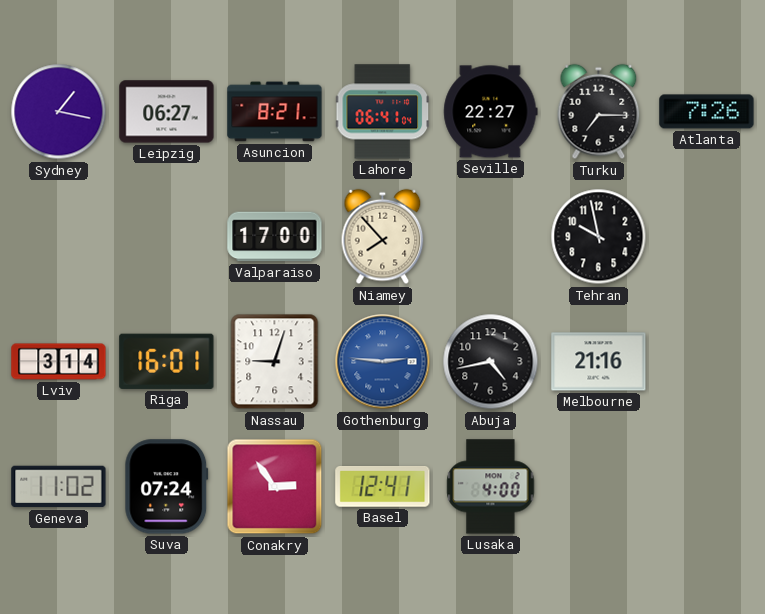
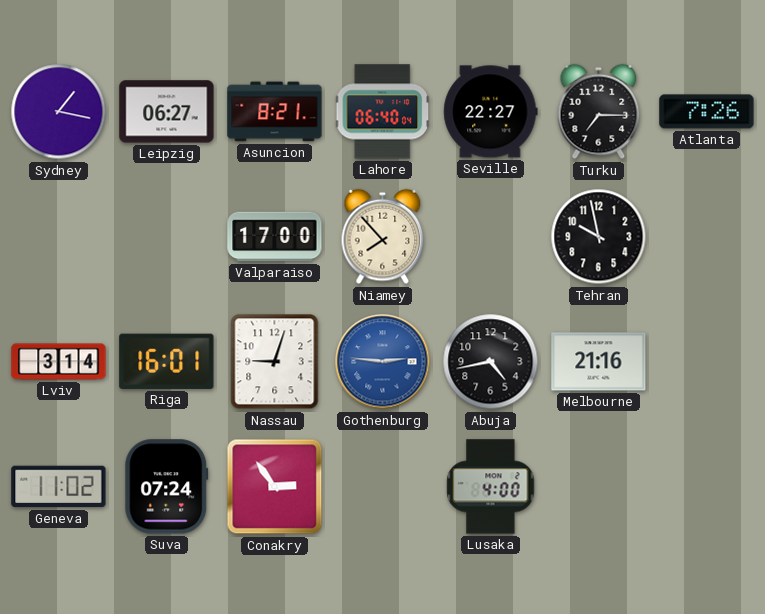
Lahore: 06:41 -> 06:40 (382, 112)
Basel: 12:41 -> none (383, 487)
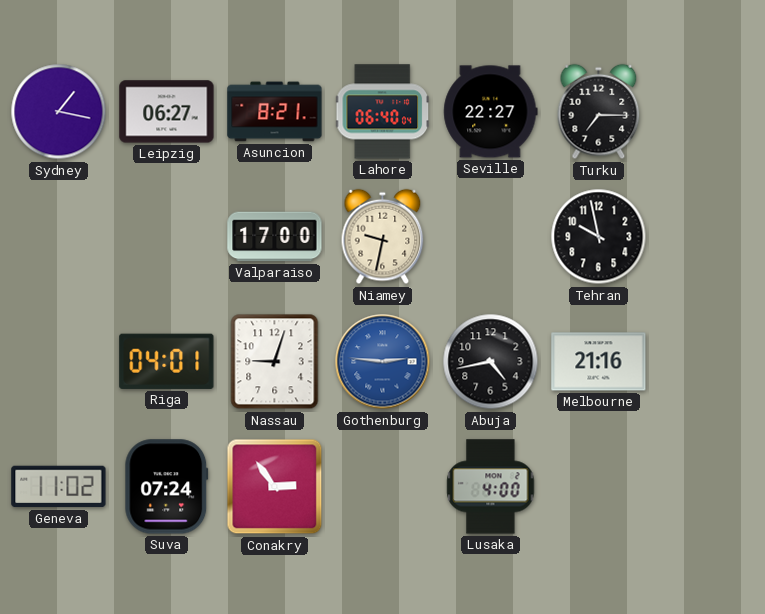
Atlanta: 7:26 -> none (707, 112)
Niamey: 7:53 -> 9:32 (383, 237)
Lviv: 3:14 -> none (59, 362)
Riga: 16:01 -> 04:01 (167, 361)
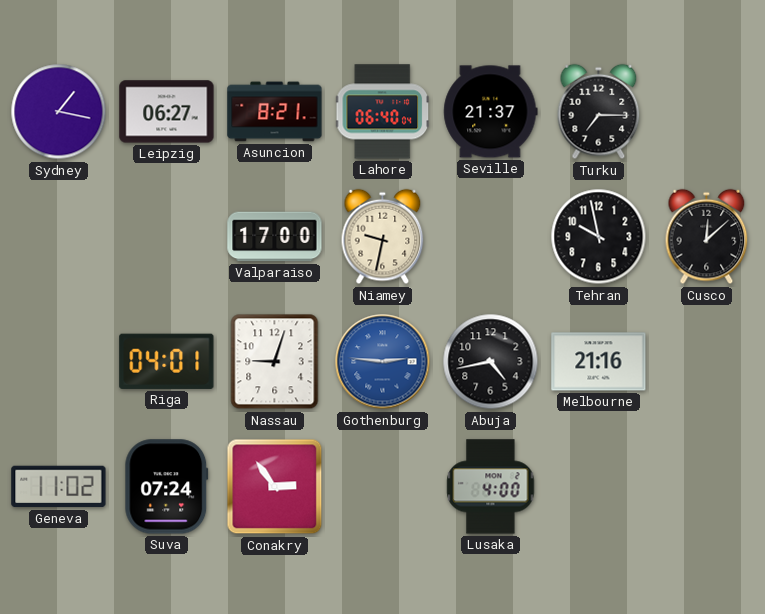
Seville: 22:27 -> 21:37 (491, 112)
Cusco: none -> 12:08 (707, 237)
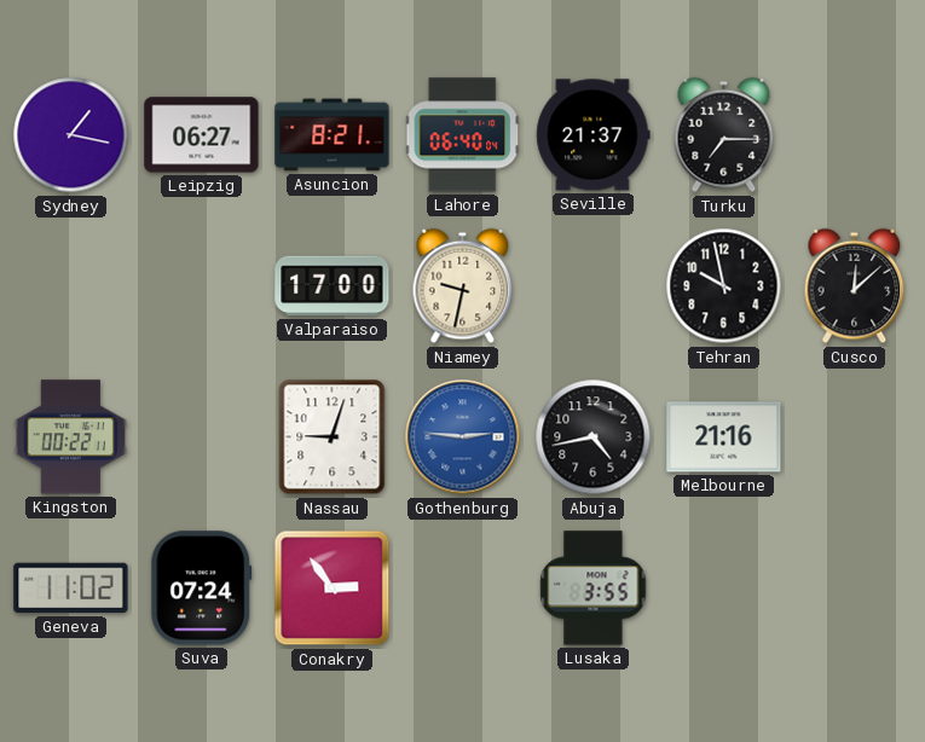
Kingston: none -> 00:22 (70, 437)
Riga: 04:01 -> none (167, 361)
Lusaka: 4:00 -> 3:55 (594, 589)
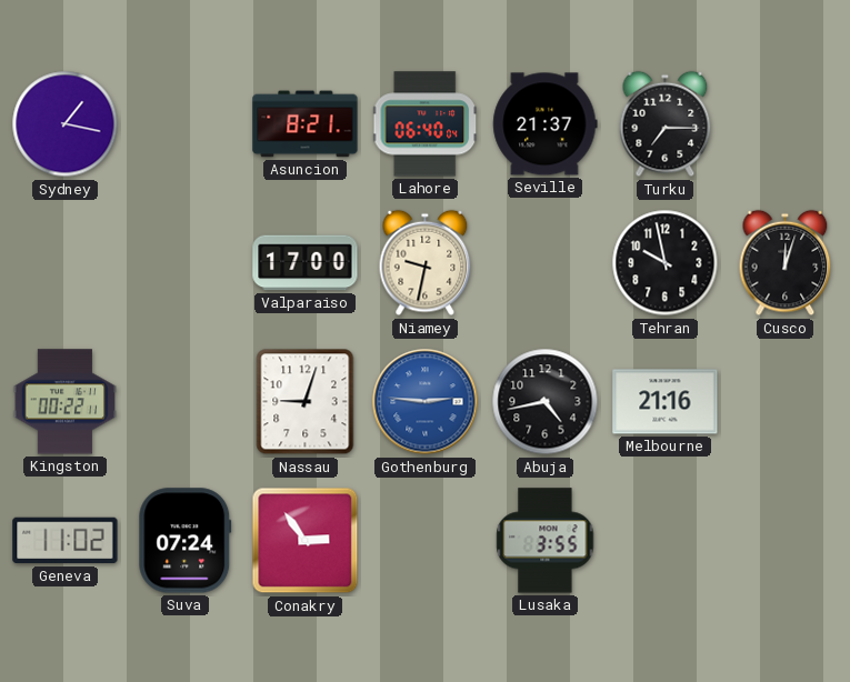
Leipzig: 06:27 -> none (202, 135)
Cusco: 12:08 -> 12:03 (786, 263)
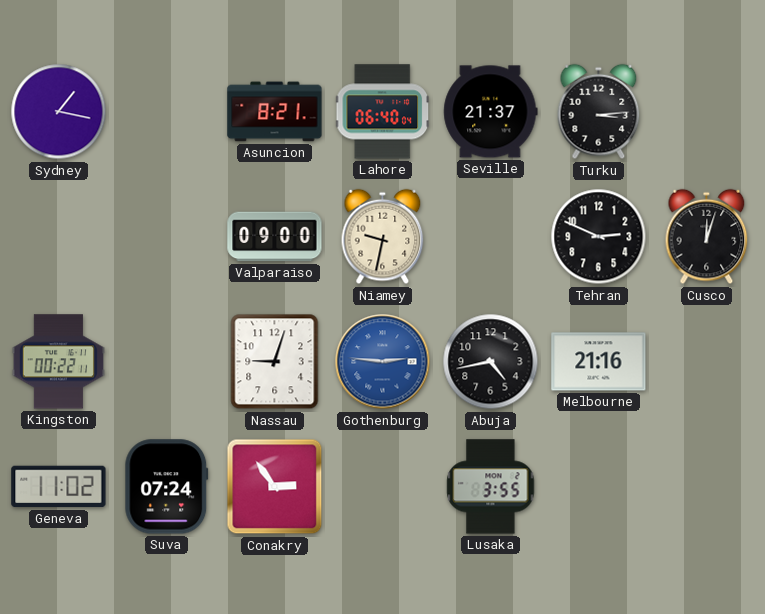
Turku: 7:15 -> 3:14 (599, 112)
Valparaiso: 17:00 -> 09:00 (275, 237)
Tehran: 9:58 -> 2:49 (599, 237)
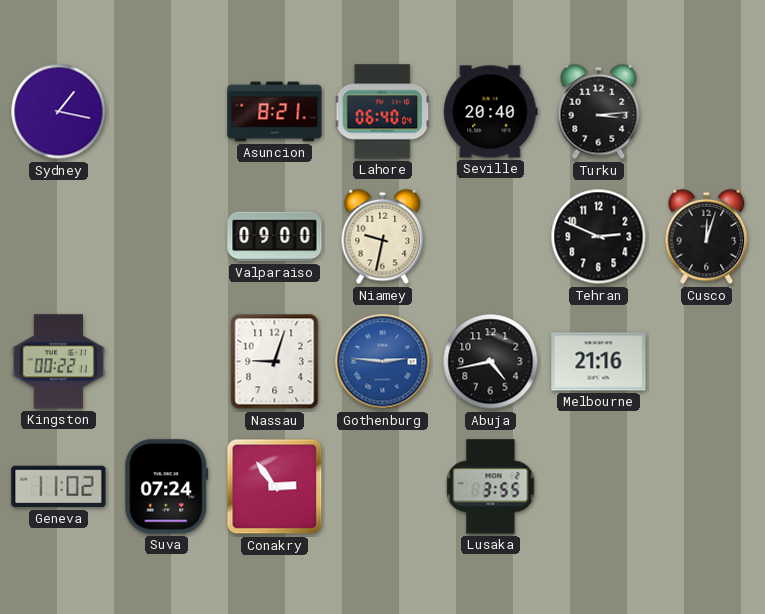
Seville: 21:37 -> 20:40 (491, 112)
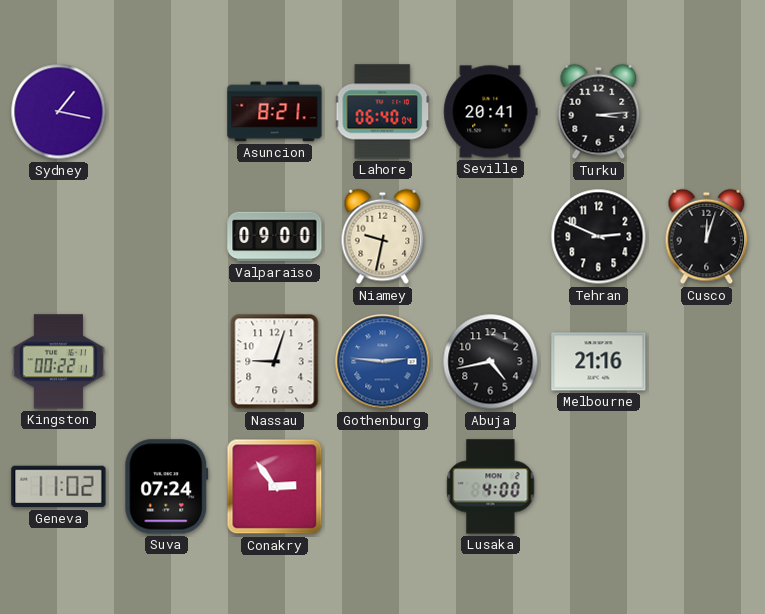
Seville: 20:40 -> 20:41 (491, 112)
Lusaka: 3:55 -> 4:00 (491, 487)
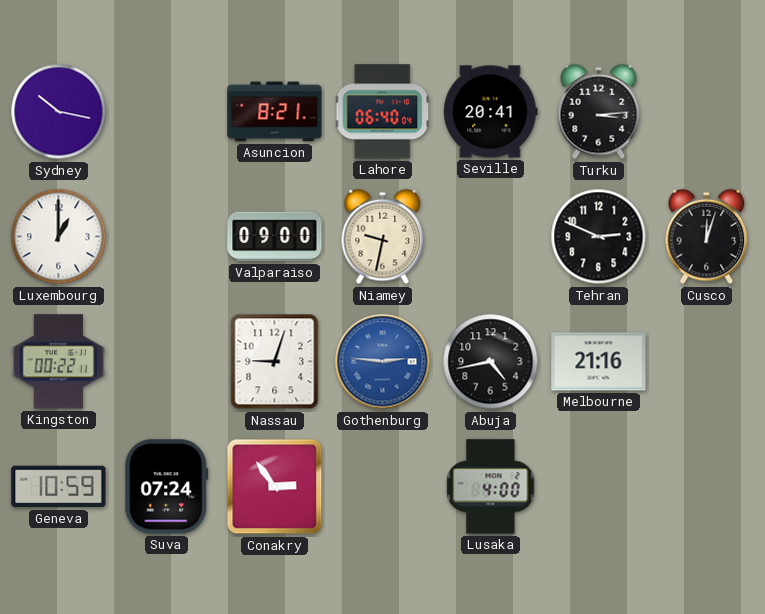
Sydney: 1:17 -> 10:17 (59, 112)
Luxembourg: none -> 1:00 (59, 237)
Geneva: 11:02 -> 10:59 (59, 487)
